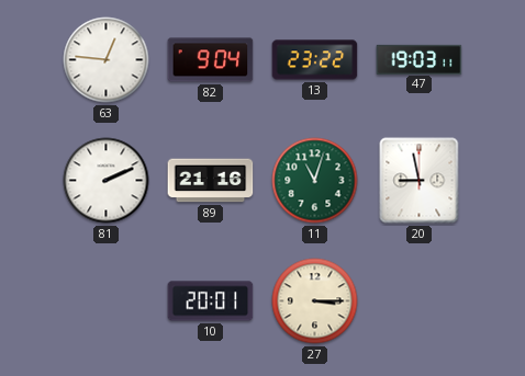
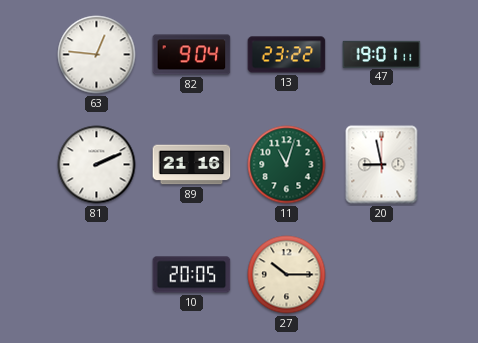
47: 19:03 -> 19:01 (382, 54)
10: 20:01 -> 20:05 (192, 275)
27: 3:15 -> 10:15 (287, 275)
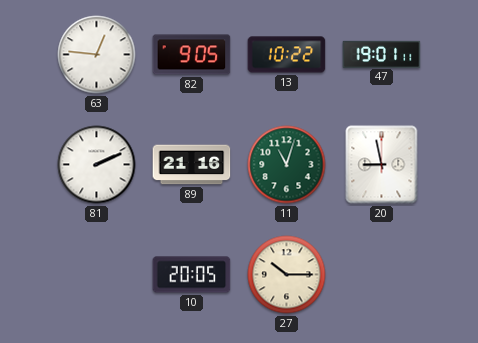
82: 9:04 -> 9:05 (192, 55)
13: 23:22 -> 10:22 (287, 55)
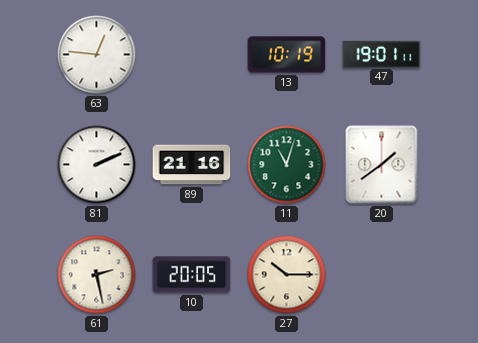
82: 9:05 -> none (192, 55)
13: 10:22 -> 10:19 (287, 55)
20: 8:58 -> 1:39 (382, 165)
61: none -> 2:28 (97, 275)
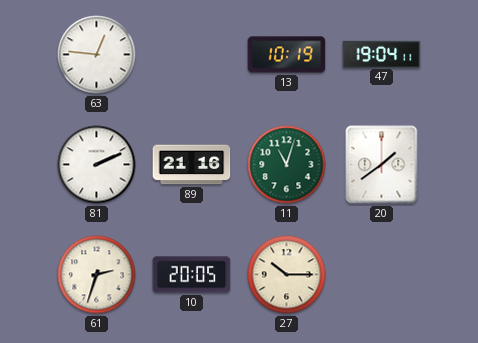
47: 19:01 -> 19:04 (382, 54)
61: 2:28 -> 2:33 (97, 275)
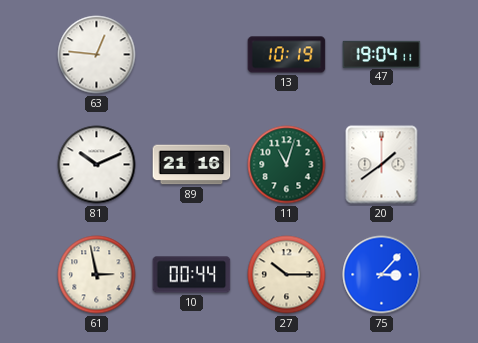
81: 2:11 -> 10:11 (97, 165)
61: 2:33 -> 2:58 (97, 275)
10: 20:05 -> 00:44 (192, 275)
75: none -> 3:07 (382, 275)
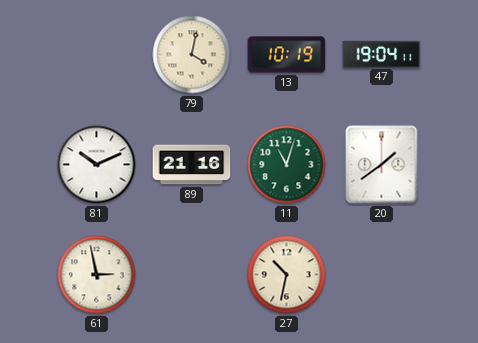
63: 12:46 -> none (97, 55)
79: none -> 4:02 (192, 55)
10: 00:44 -> none (192, 275)
27: 10:15 -> 10:32 (287, 275)
75: 3:07 -> none (382, 275)
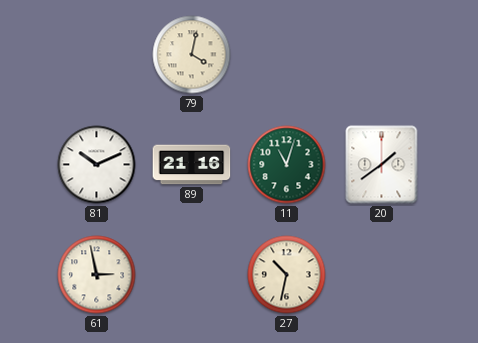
13: 10:19 -> none (287, 55)
47: 19:04 -> none (382, 54)
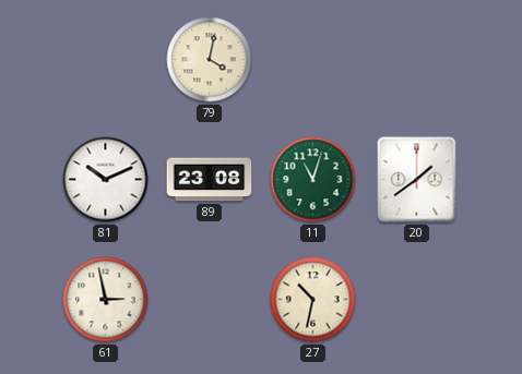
89: 21:16 -> 23:08 (210, 180)
